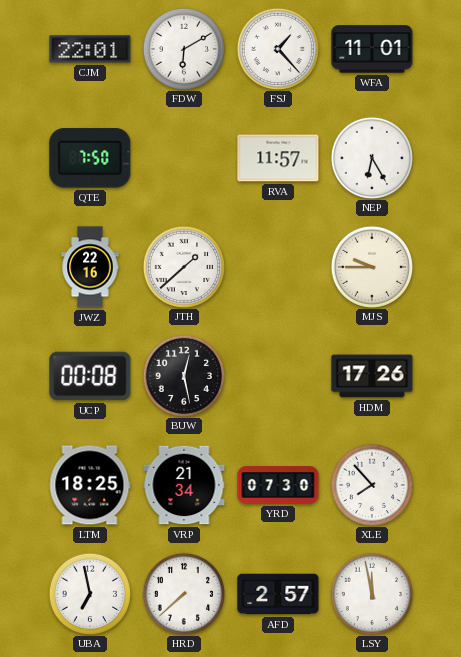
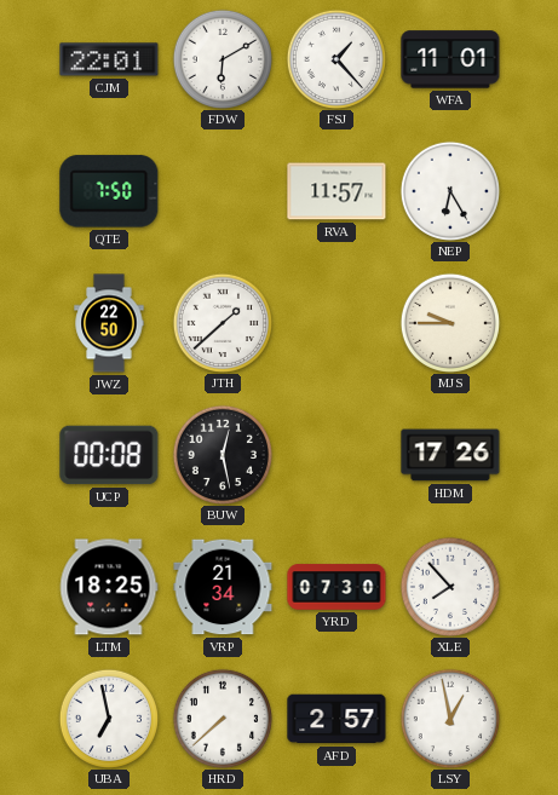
JWZ: 22:16 -> 22:50 (109, 323)
LSY: 11:58 -> 12:58 (449, 718)
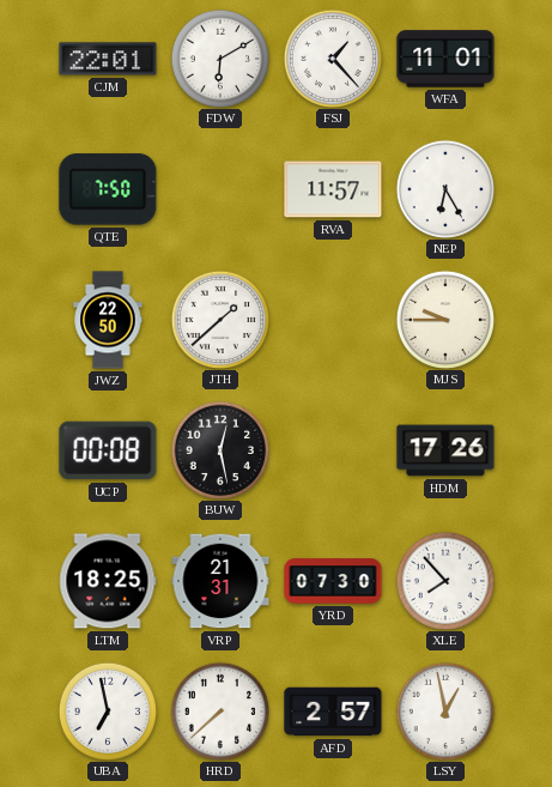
VRP: 21:34 -> 21:31 (220, 581)
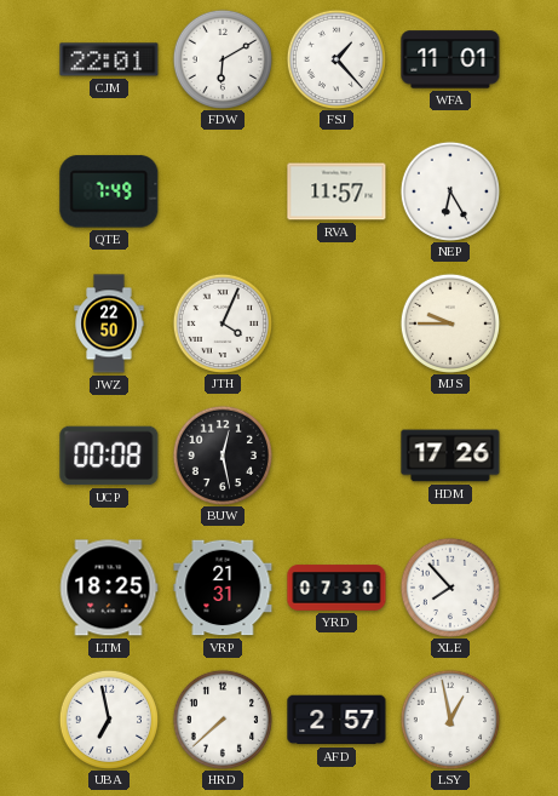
QTE: 7:50 -> 7:49 (109, 191)
JTH: 1:38 -> 4:04 (222, 322)
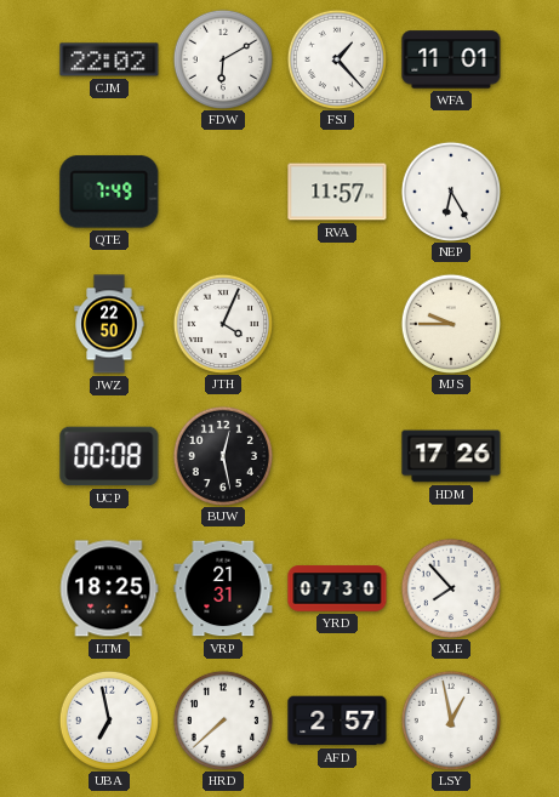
CJM: 22:01 -> 22:02 (109, 59)
